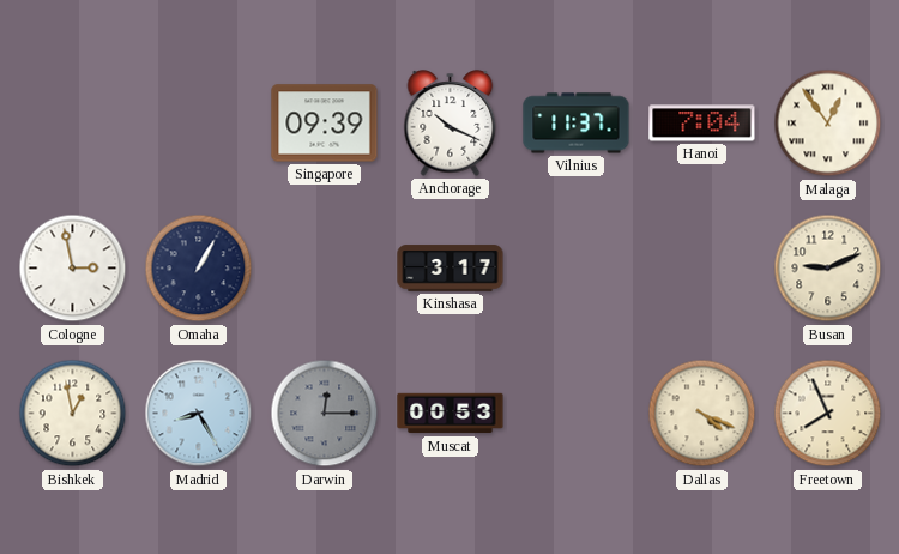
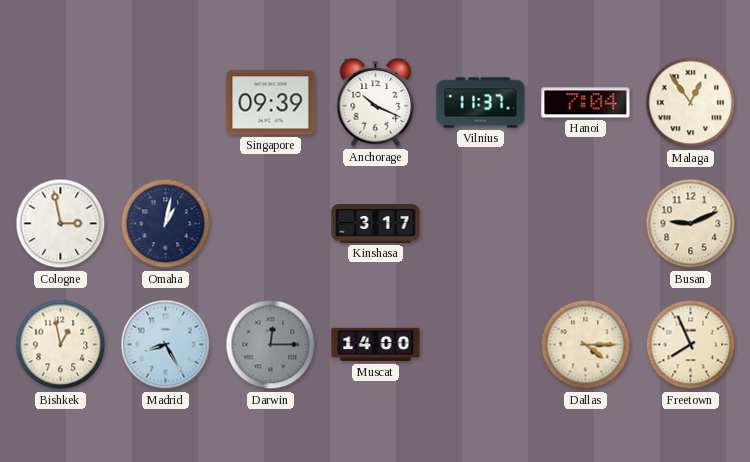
Omaha: 1:05 -> 1:02 (166, 224)
Muscat: 00:53 -> 14:00 (376, 345)
Dallas: 4:19 -> 4:15 (586, 345)
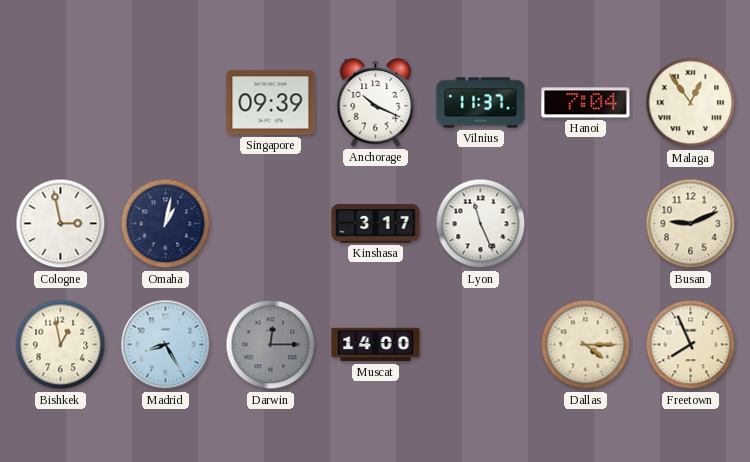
Lyon: none -> 11:26 (481, 224)
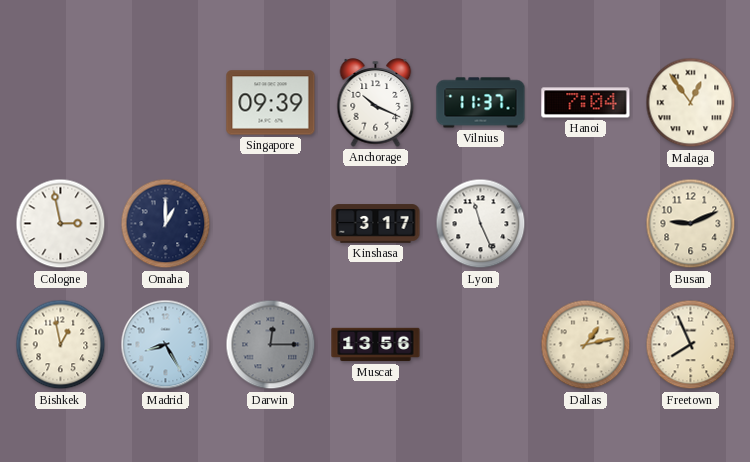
Omaha: 1:02 -> 1:00 (166, 224)
Muscat: 14:00 -> 13:56 (376, 345)
Dallas: 4:15 -> 1:13 (586, 345)
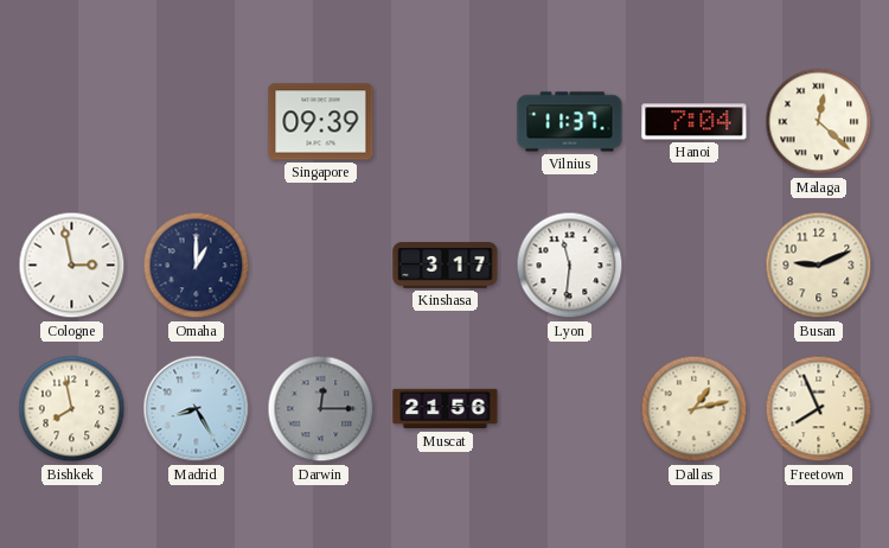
Anchorage: 10:19 -> none (376, 103)
Malaga: 12:54 -> 12:22 (819, 122)
Lyon: 11:26 -> 11:31 (570, 266)
Bishkek: 12:58 -> 7:58 (72, 409)
Muscat: 13:56 -> 21:56 (446, 409)
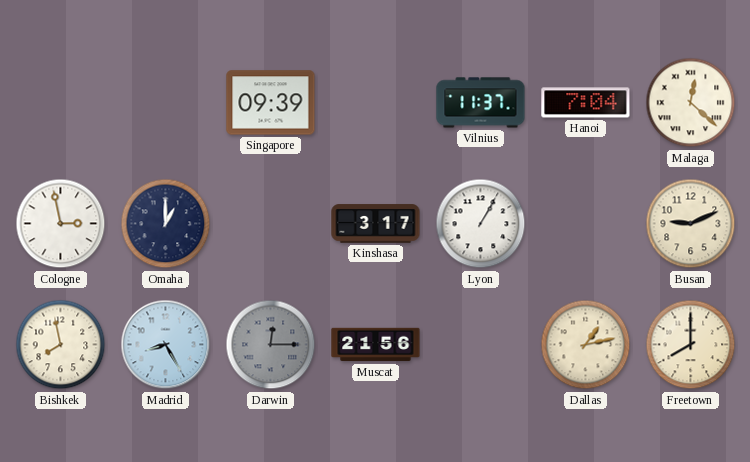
Lyon: 11:31 -> 1:05 (481, 224)
Freetown: 7:56 -> 8:00 (691, 345)
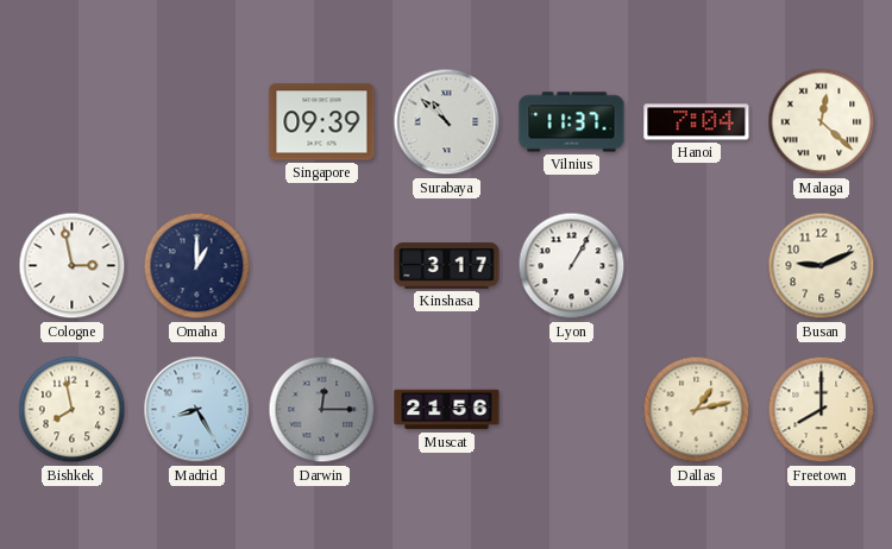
Surabaya: none -> 10:52 (447, 122)
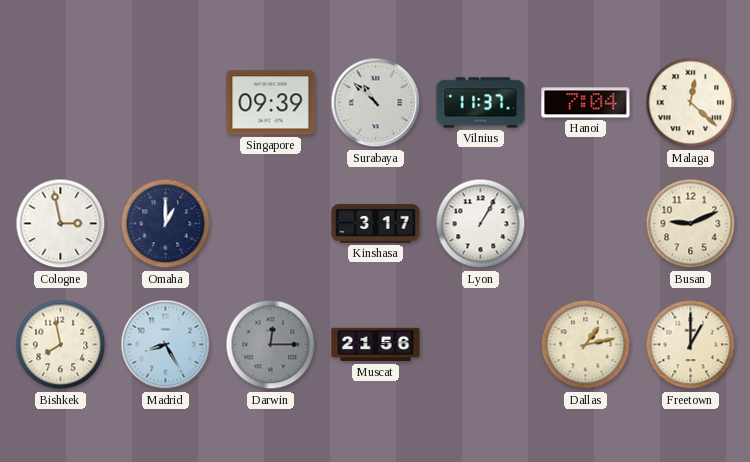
Freetown: 8:00 -> 1:00 (691, 345)
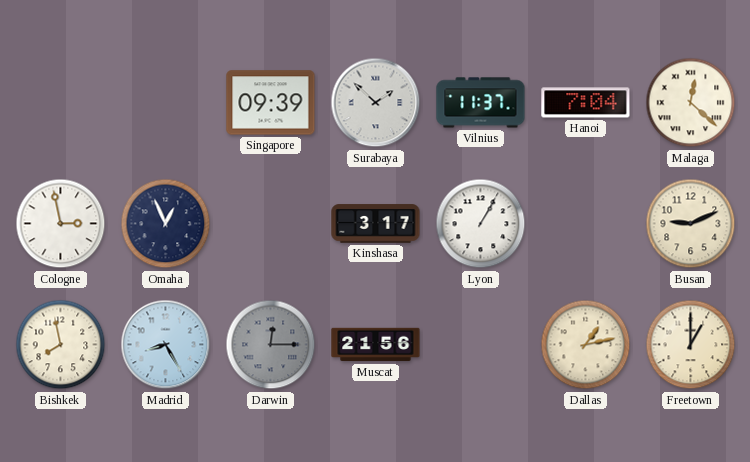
Surabaya: 10:52 -> 1:52 (376, 103)
Omaha: 1:00 -> 12:56 (166, 224)
